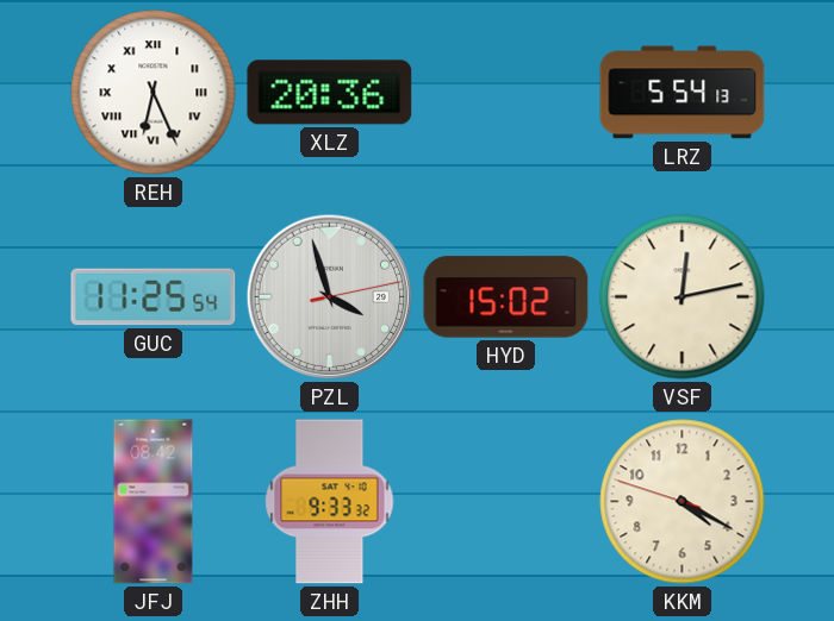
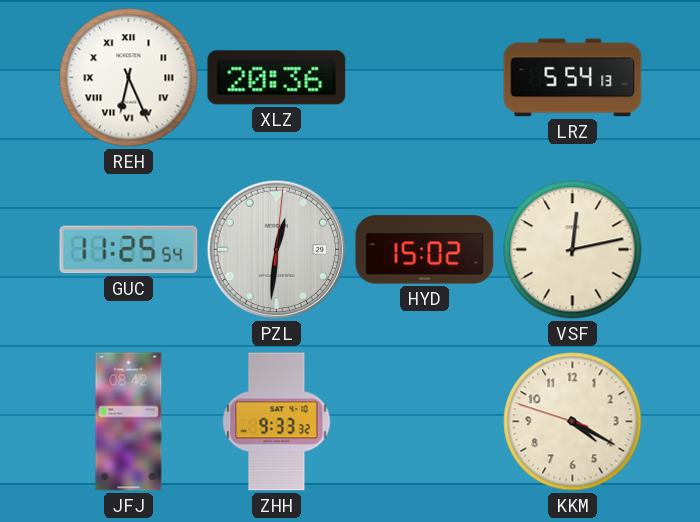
PZL: 3:57 -> 12:31 (277, 250)
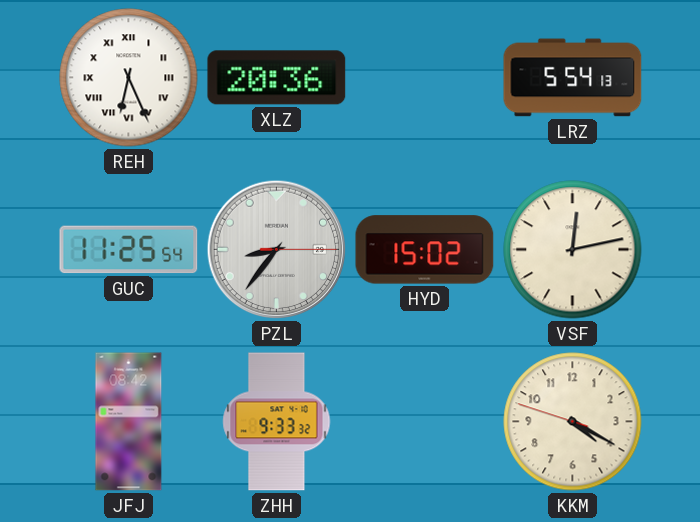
PZL: 12:31 -> 8:36 (277, 250)
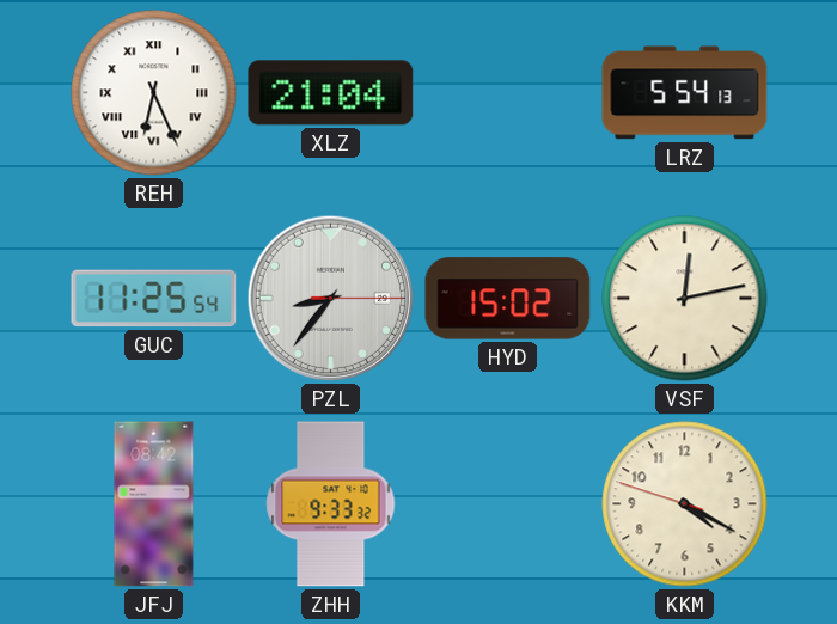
XLZ: 20:36 -> 21:04 (331, 93)
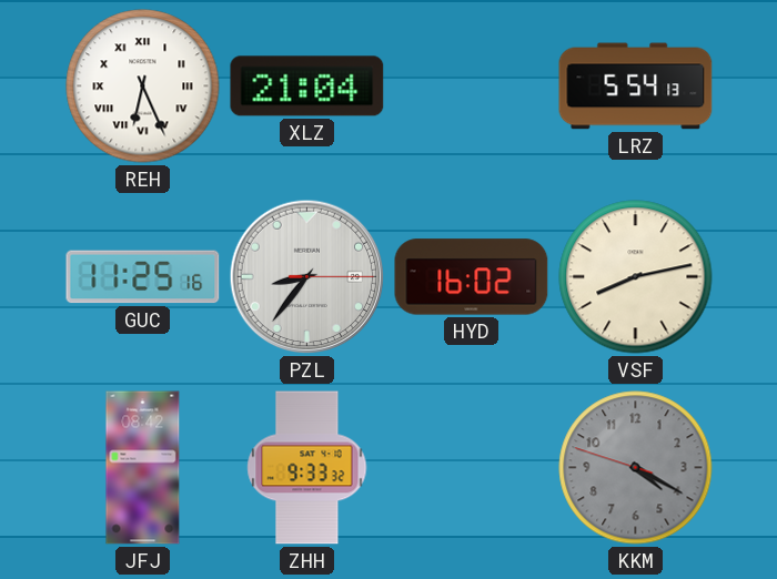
GUC: 11:25:54 -> 11:25:16 (143, 277)
HYD: 15:02 -> 16:02 (472, 277)
VSF: 12:13 -> 8:13 (636, 277)
KKM dial: cream -> grey (636, 468)
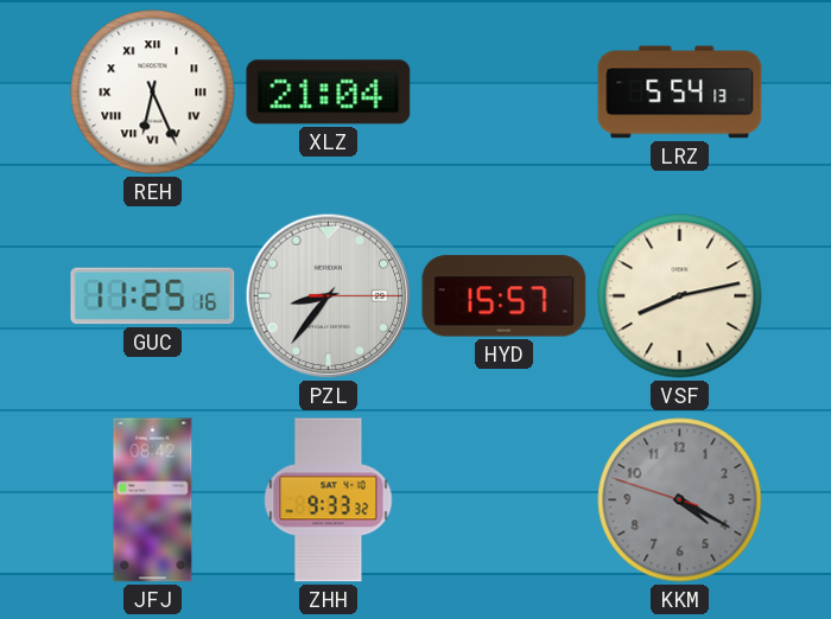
HYD: 16:02 -> 15:57 (505, 296)
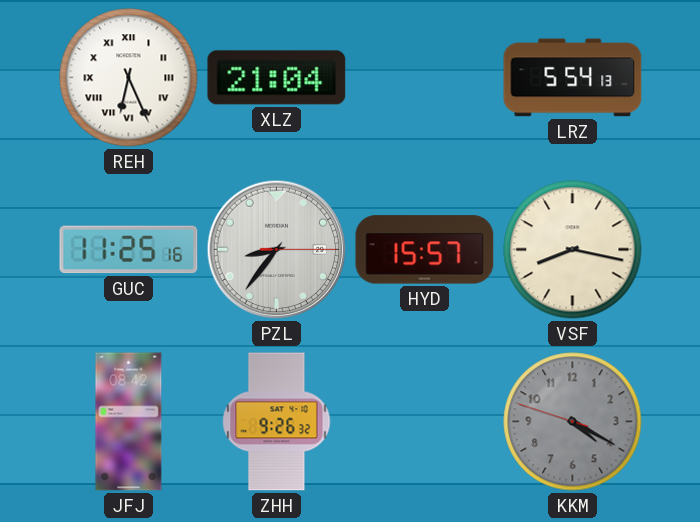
VSF: 8:13 -> 8:17 (573, 250)
ZHH: 9:33 -> 9:26 (277, 422)
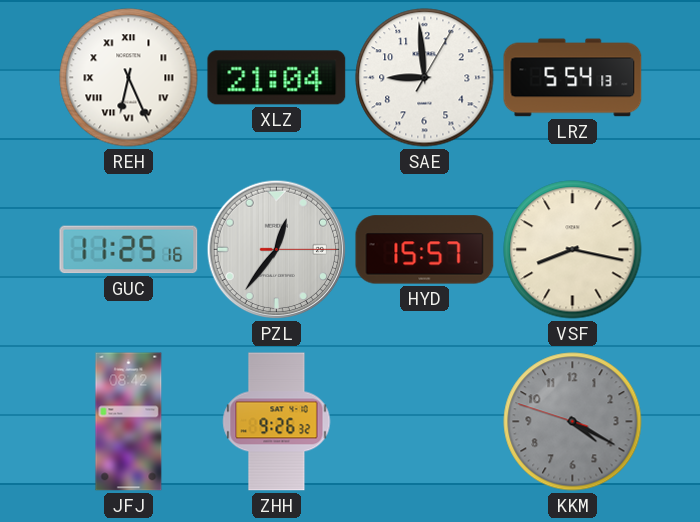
SAE: none -> 8:59 (425, 78)
PZL: 8:36 -> 12:36 (277, 250)
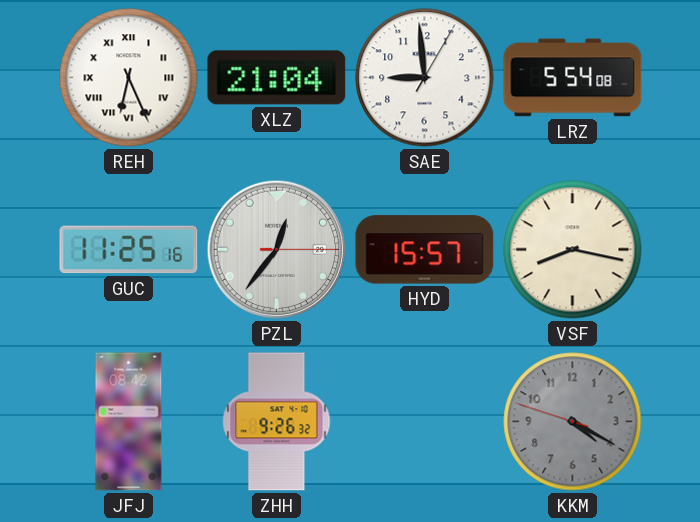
LRZ: 5:54:13 -> 5:54:08 (573, 78)
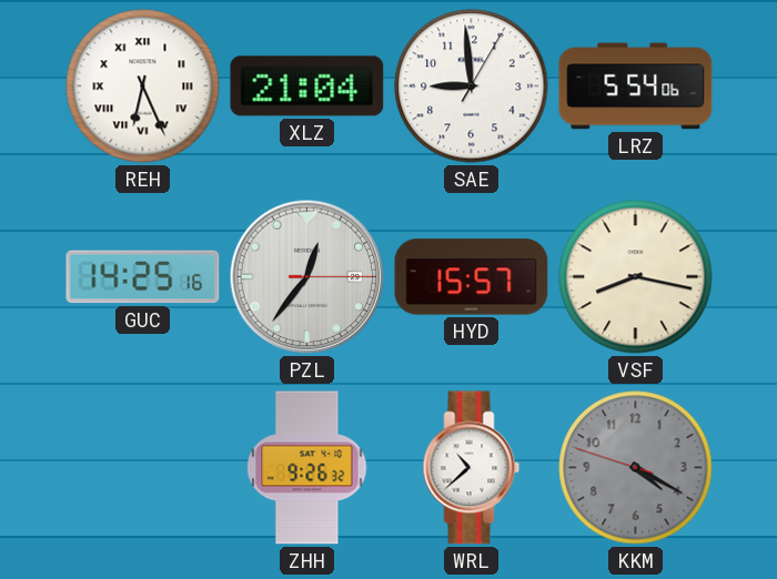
LRZ: 5:54:08 -> 5:54:06 (636, 87)
GUC: 11:25 -> 14:25 (143, 277)
JFJ: 08:42 -> none (129, 422)
WRL: none -> 10:38 (472, 468)
